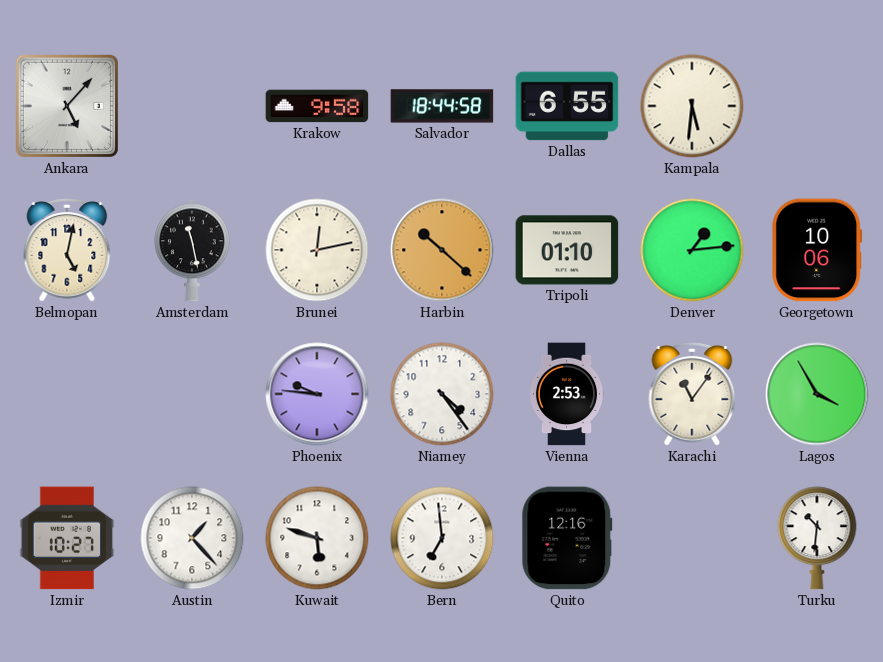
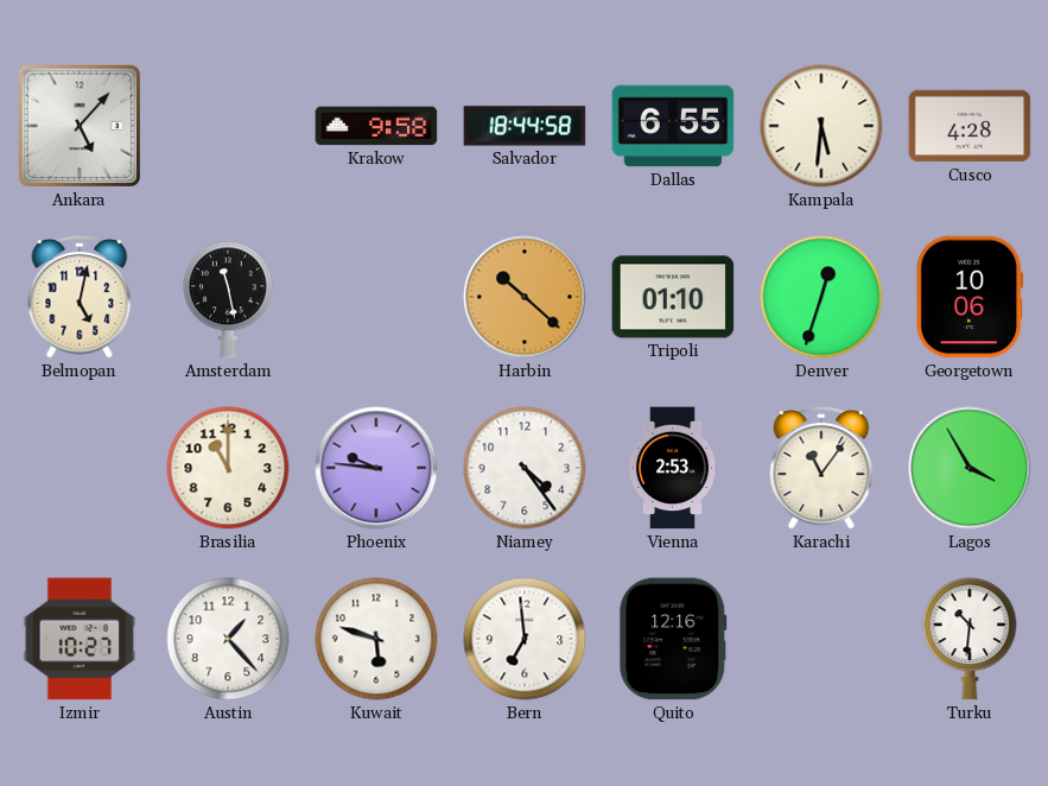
Cusco: none -> 4:28 (970, 126)
Brunei: 12:13 -> none (317, 250)
Denver: 1:14 -> 12:33 (821, 297)
Brasilia: none -> 11:00 (228, 468)
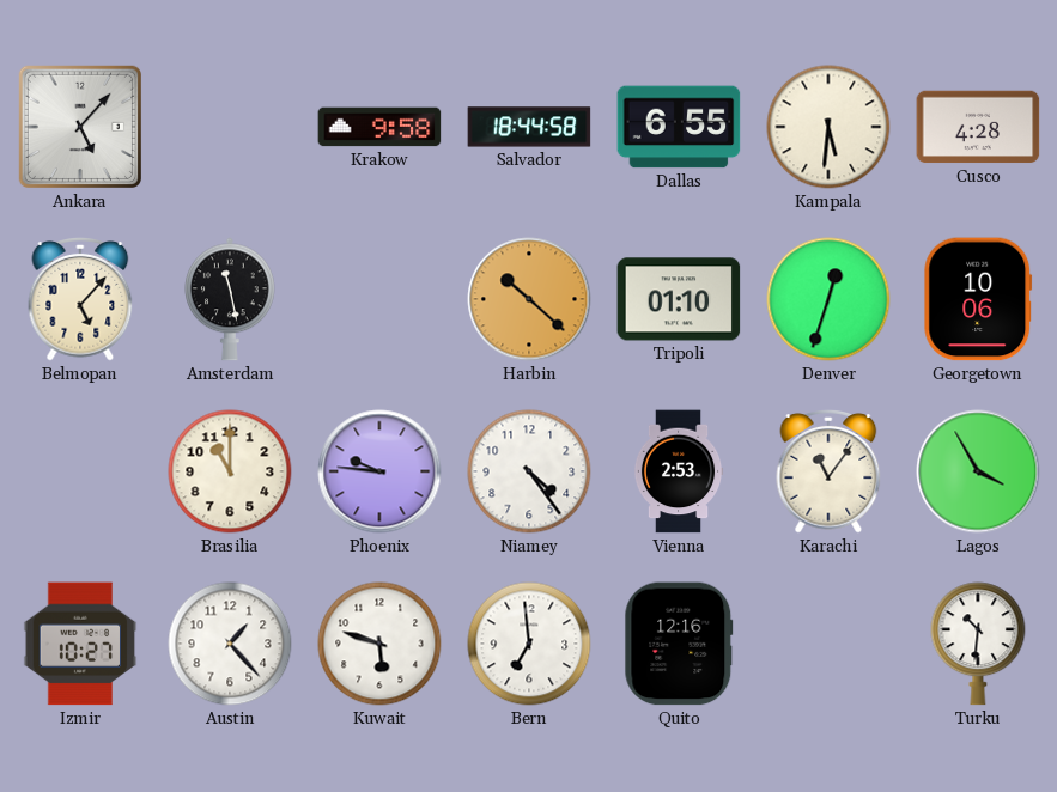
Belmopan: 5:02 -> 5:07 (80, 300)
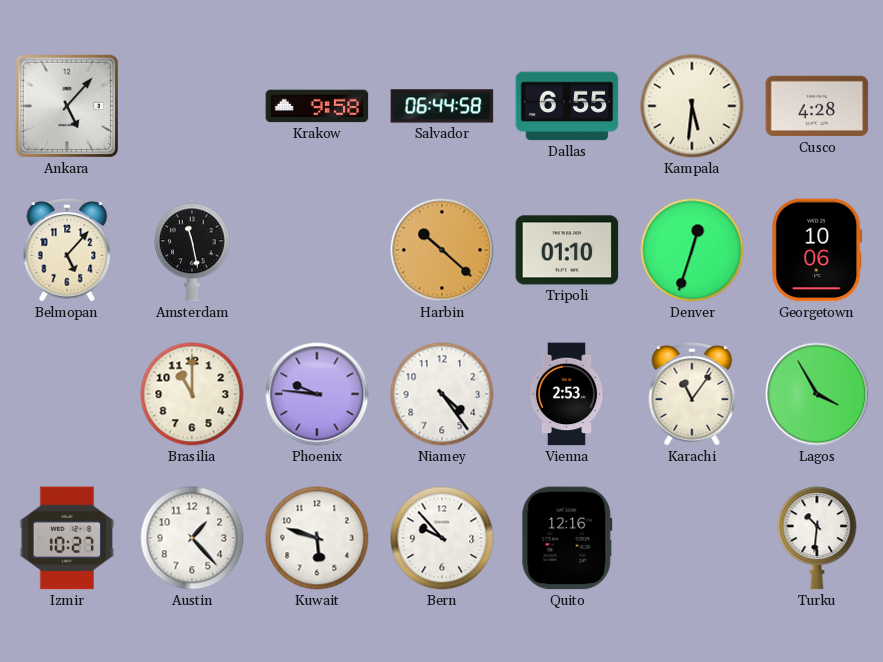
Salvador: 18:44 -> 06:44 (442, 106)
Bern: 6:59 -> 9:53 (442, 538)
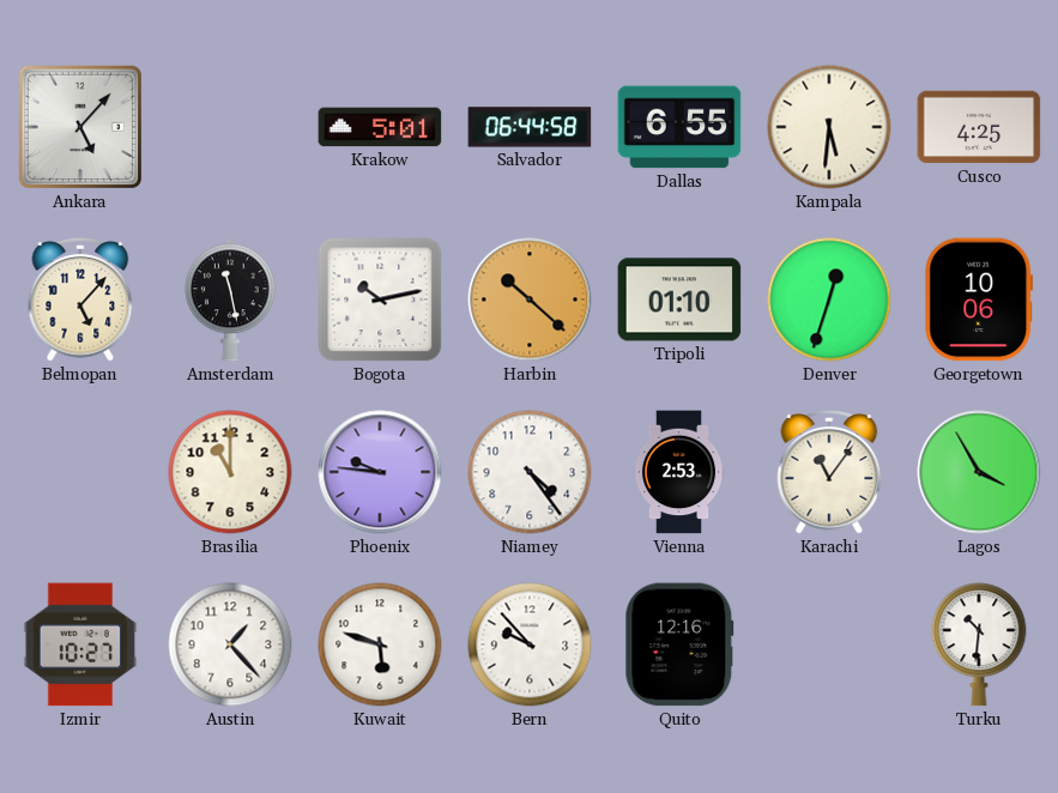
Krakow: 9:58 -> 5:01 (380, 127)
Cusco: 4:28 -> 4:25 (979, 127)
Bogota: none -> 10:13 (380, 299)
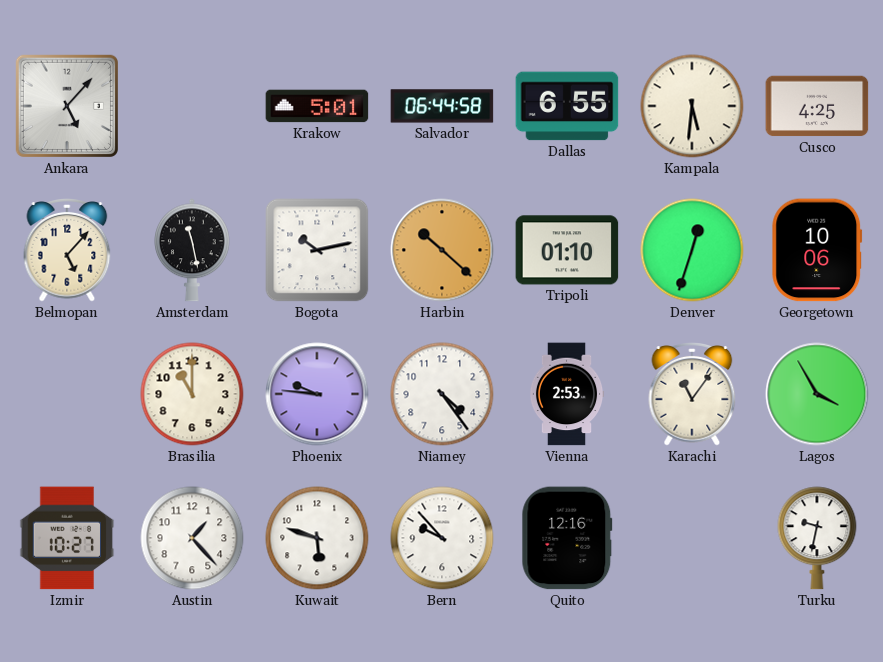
Turku: 10:31 -> 9:32 (817, 538)
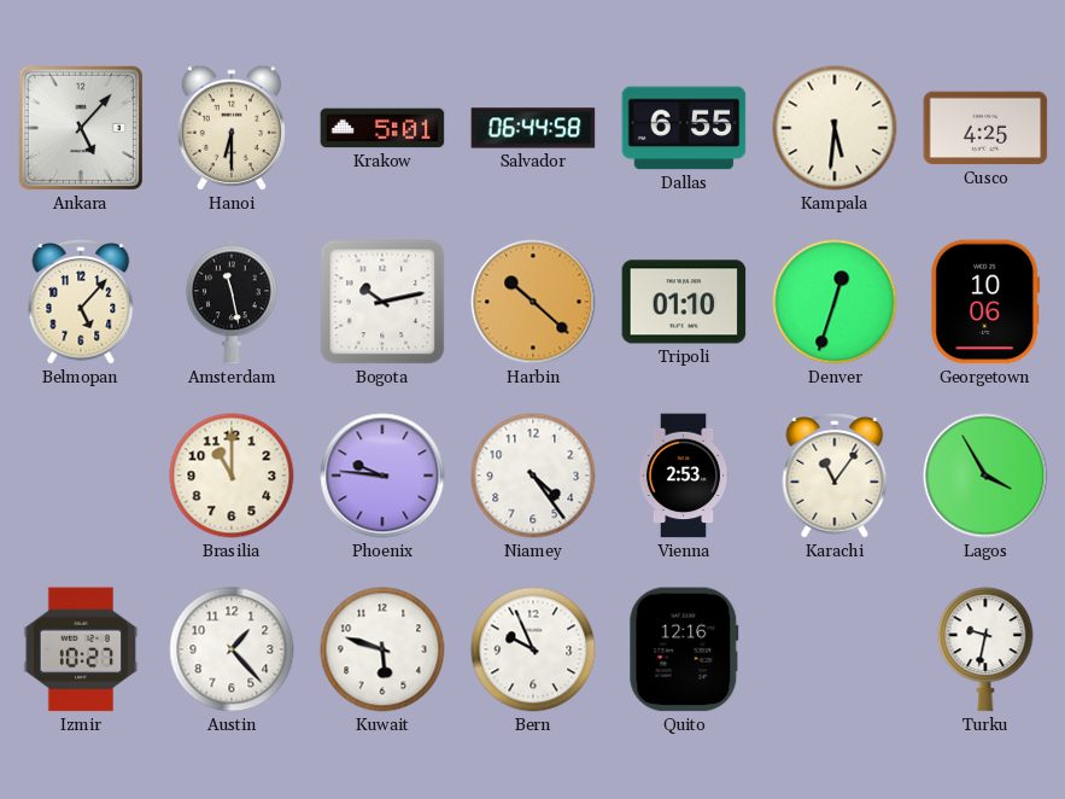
Hanoi: none -> 6:30 (232, 128)
Bern: 9:53 -> 9:56 (533, 649)
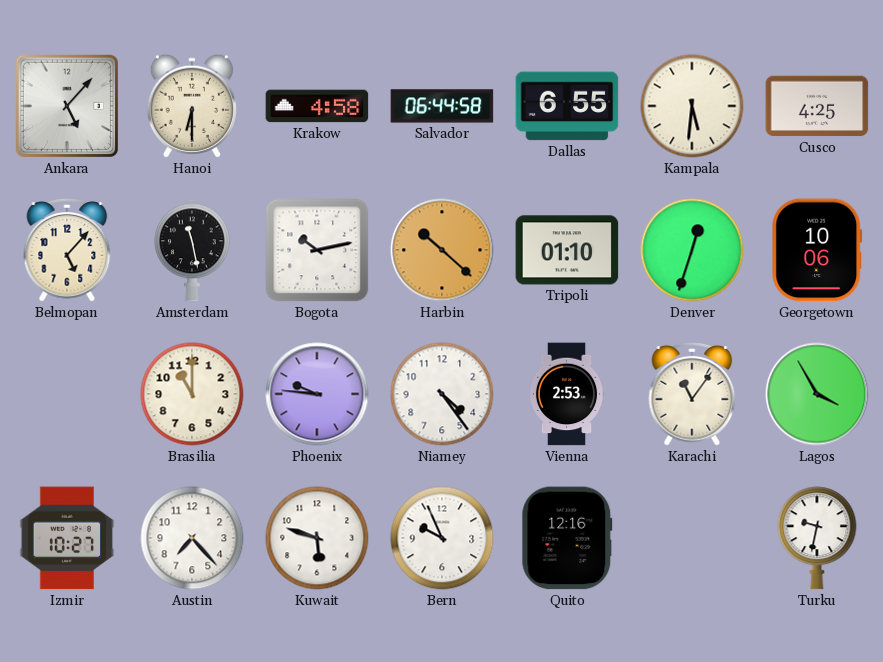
Krakow: 5:01 -> 4:58 (317, 106)
Austin: 1:23 -> 7:23 (192, 538)
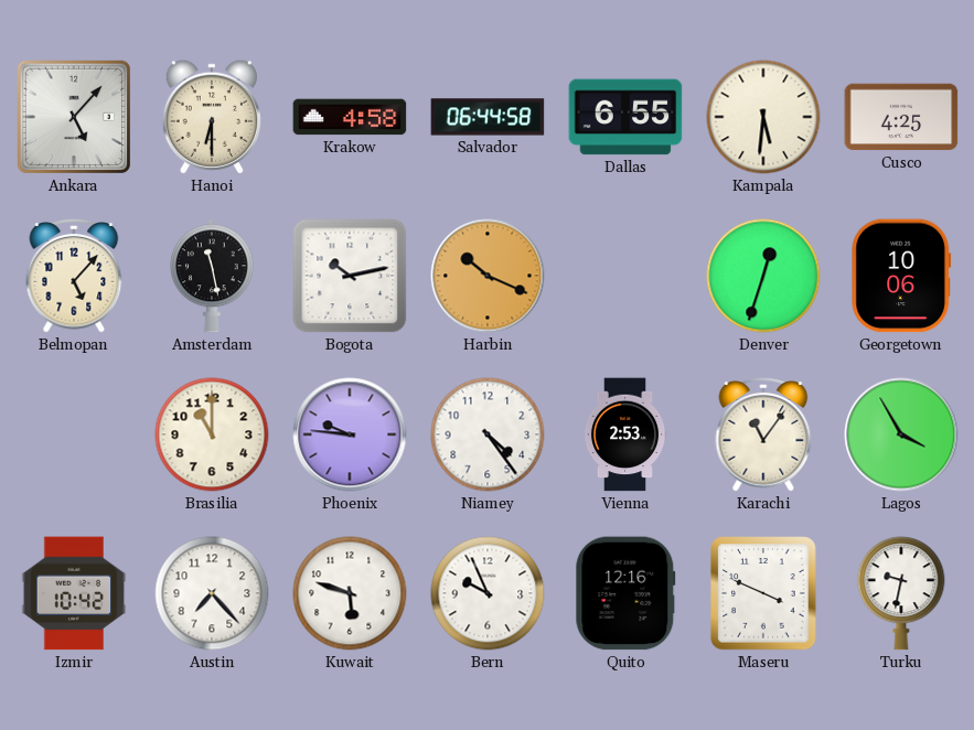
Harbin: 10:22 -> 10:19 (488, 276)
Tripoli: 01:10 -> none (567, 250)
Izmir: 10:27 -> 10:42 (74, 593)
Maseru: none -> 3:49 (763, 593)
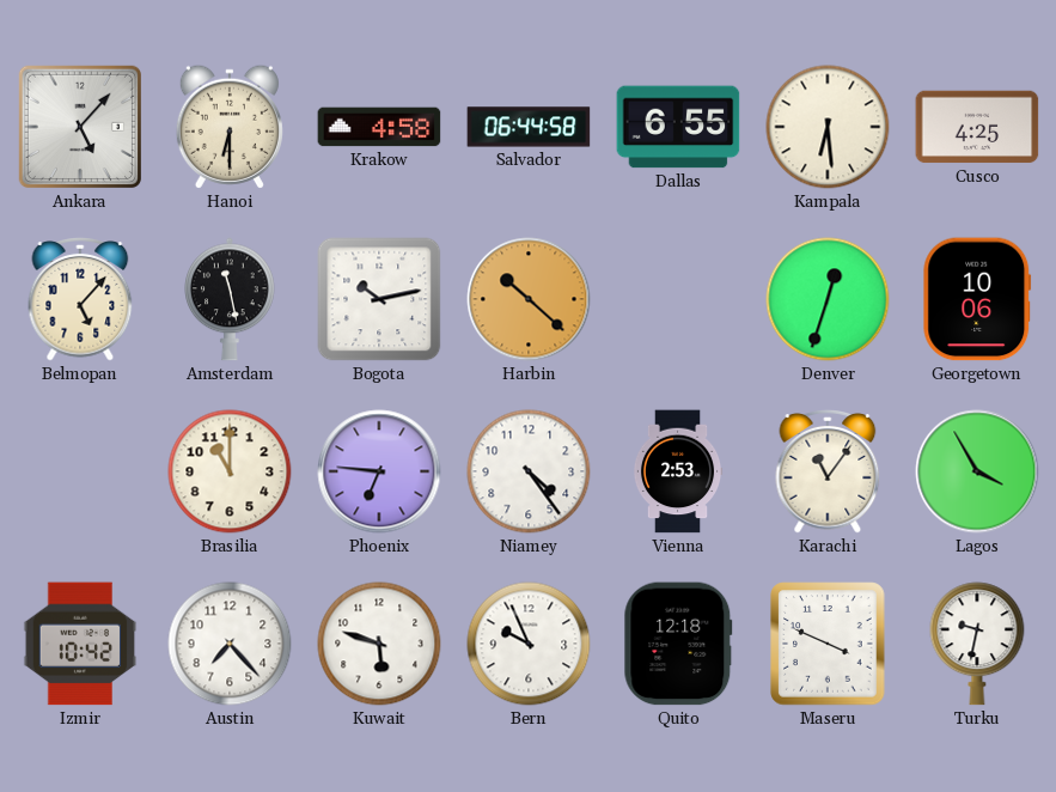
Kampala: 5:31 -> 6:29 (828, 127)
Harbin: 10:19 -> 10:22 (529, 299)
Phoenix: 9:46 -> 6:46 (379, 471)
Quito: 12:16 -> 12:18 (678, 644)
